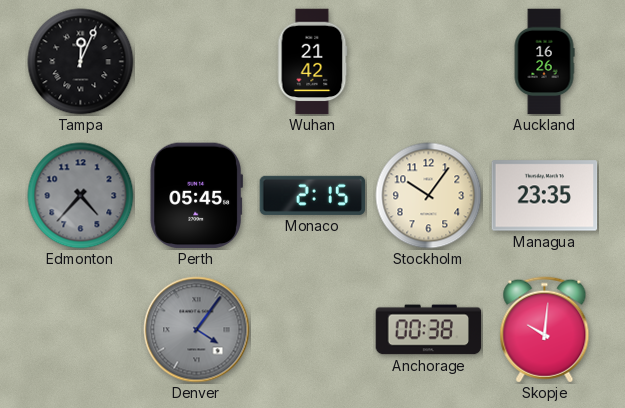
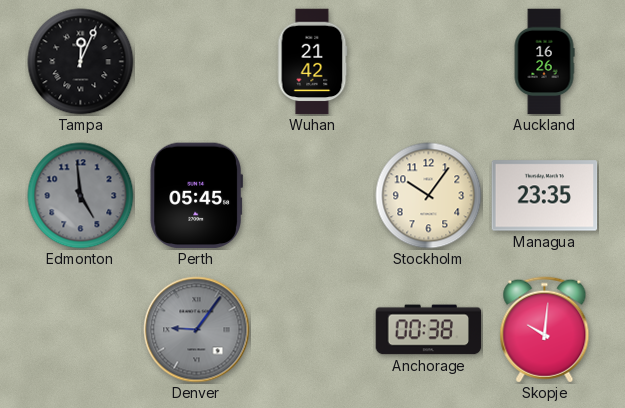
Edmonton: 4:37 -> 4:59 (81, 196)
Monaco: 2:15 -> none (313, 195)
Denver: 4:06 -> 9:06 (197, 330)
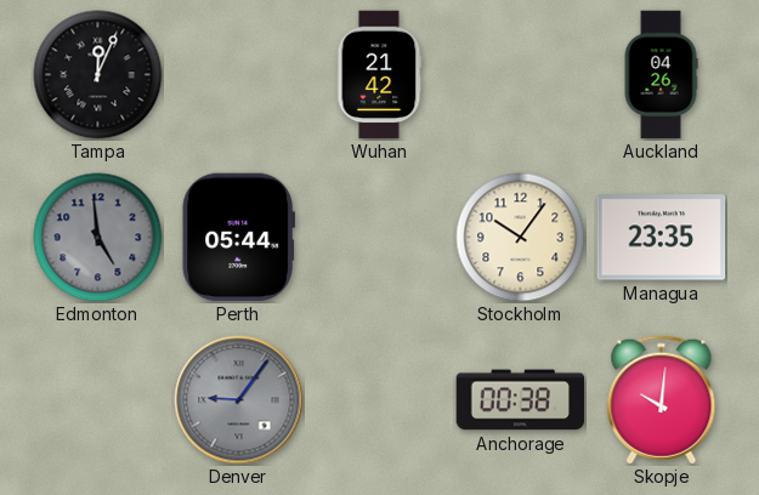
Auckland: 16:26 -> 04:26 (661, 75)
Perth: 05:45 -> 05:44 (238, 238)
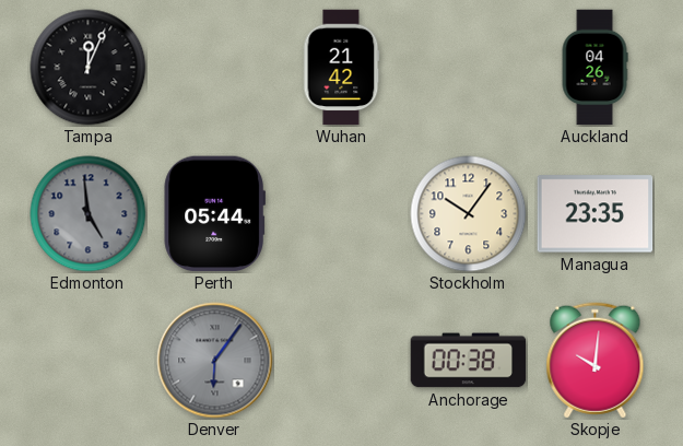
Denver: 9:06 -> 6:06 (215, 361)
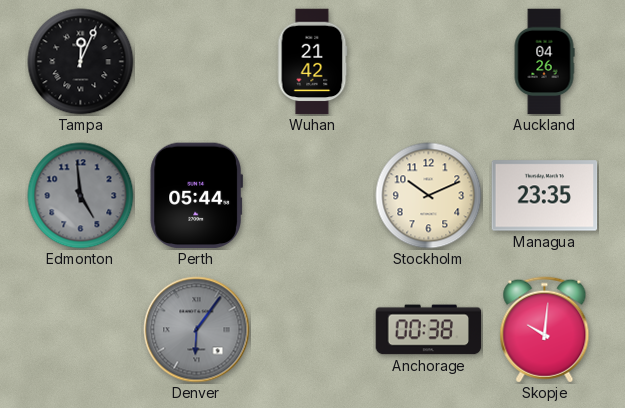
Stockholm: 10:06 -> 10:11 (429, 196)
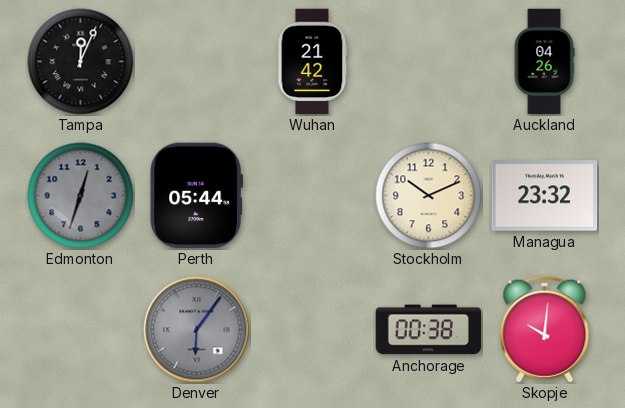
Edmonton: 4:59 -> 12:33 (81, 196)
Managua: 23:35 -> 23:32 (545, 196)
